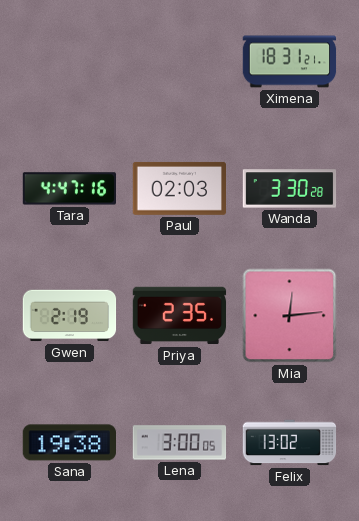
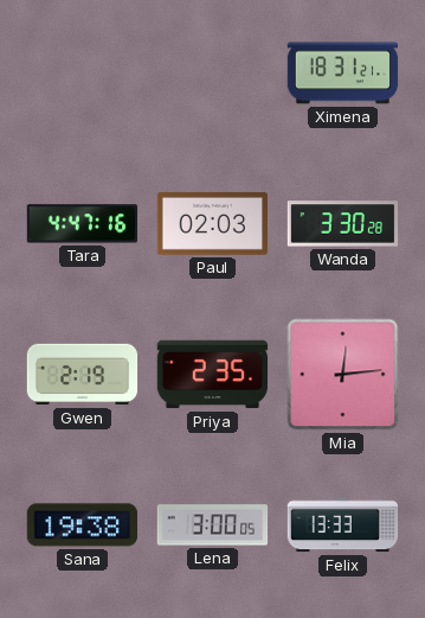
Felix: 13:02 -> 13:33 (343, 525)
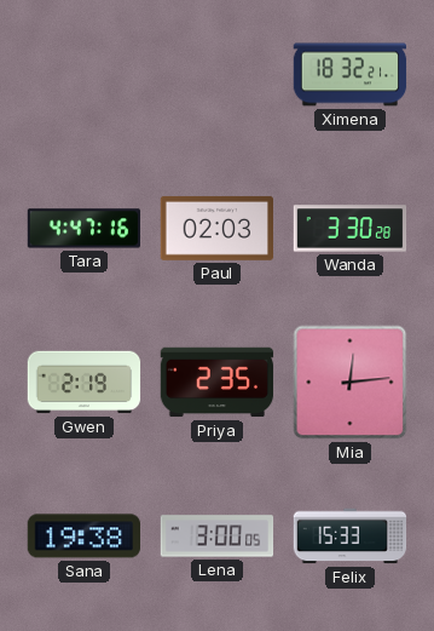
Ximena: 18:31 -> 18:32 (351, 75)
Felix: 13:33 -> 15:33 (351, 537)
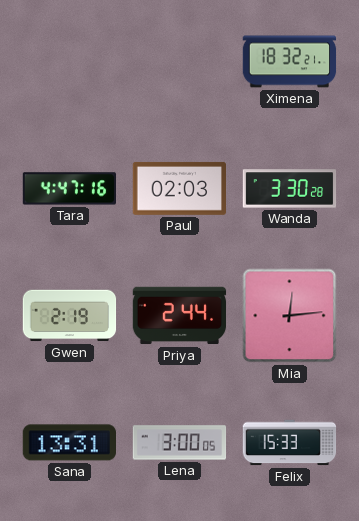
Priya: 2:35 -> 2:44 (180, 316)
Sana: 19:38 -> 13:31 (69, 443)
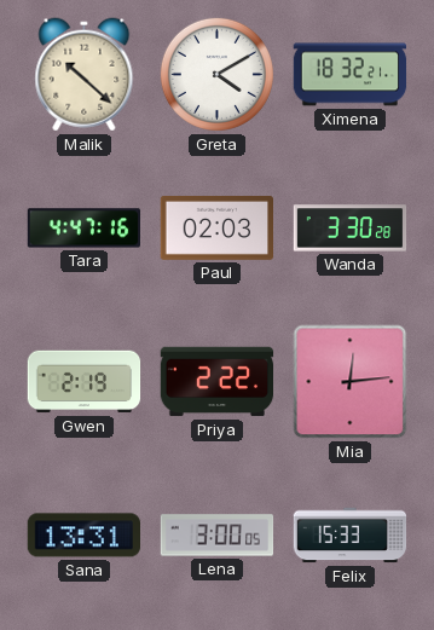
Malik: none -> 10:22 (85, 75)
Greta: none -> 4:10 (216, 74)
Priya: 2:44 -> 2:22 (218, 382)
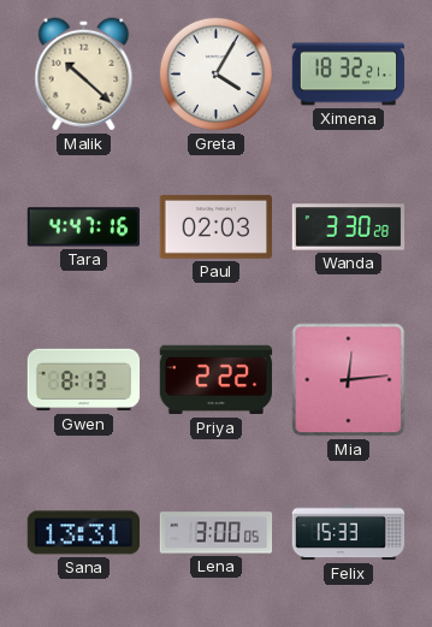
Greta: 4:10 -> 4:05 (215, 73)
Gwen: 2:19 -> 8:13 (84, 380)
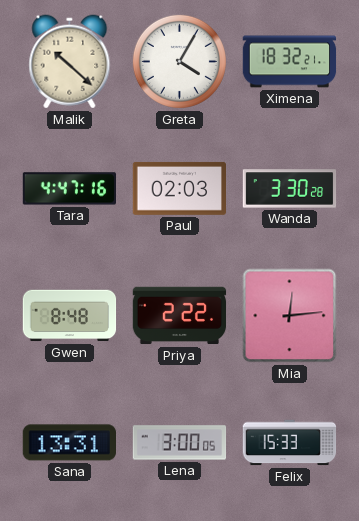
Gwen: 8:13 -> 8:48 (70, 316)
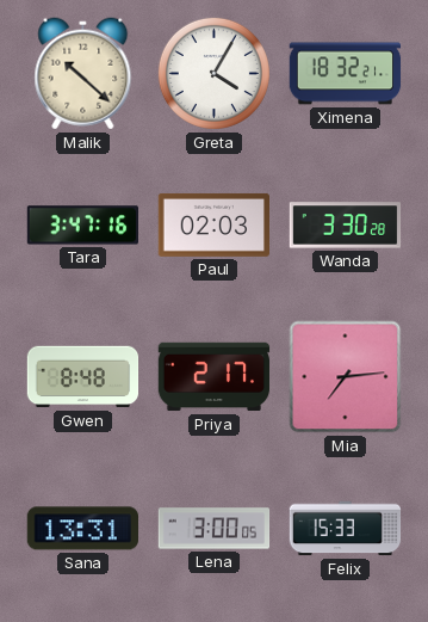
Tara: 4:47 -> 3:47 (83, 226)
Priya: 2:22 -> 2:17 (215, 377)
Mia: 12:14 -> 7:14 (346, 377)
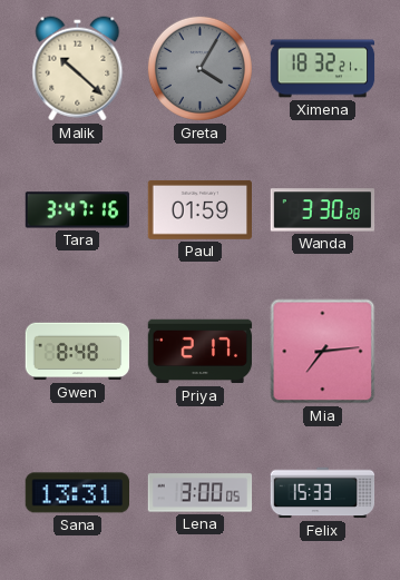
Greta dial: white -> grey (199, 68)
Paul: 02:03 -> 01:59 (199, 210)
